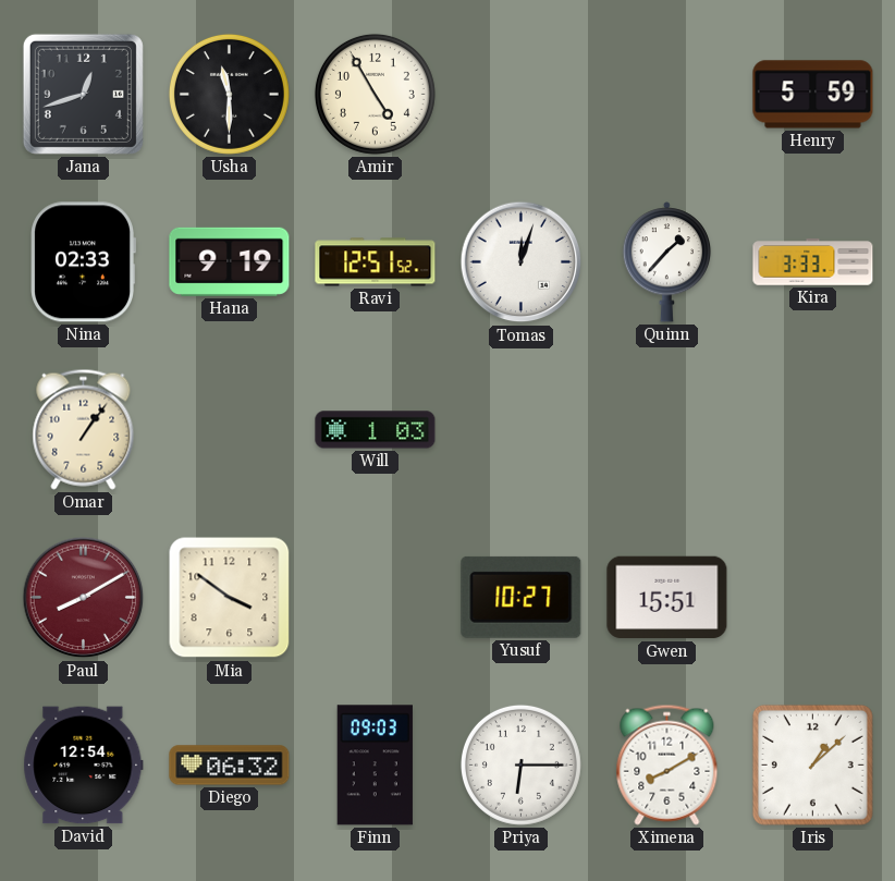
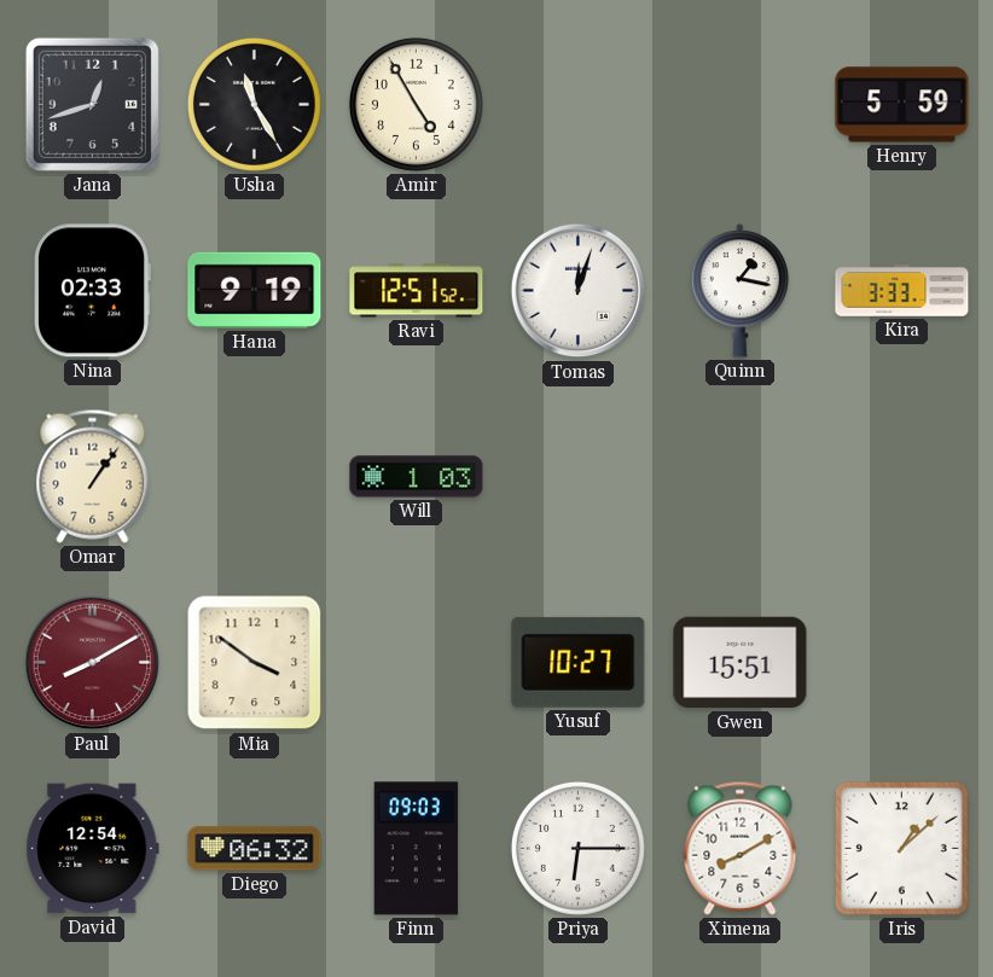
Usha: 11:30 -> 11:25 (254, 104)
Quinn: 1:37 -> 1:17 (741, 291)
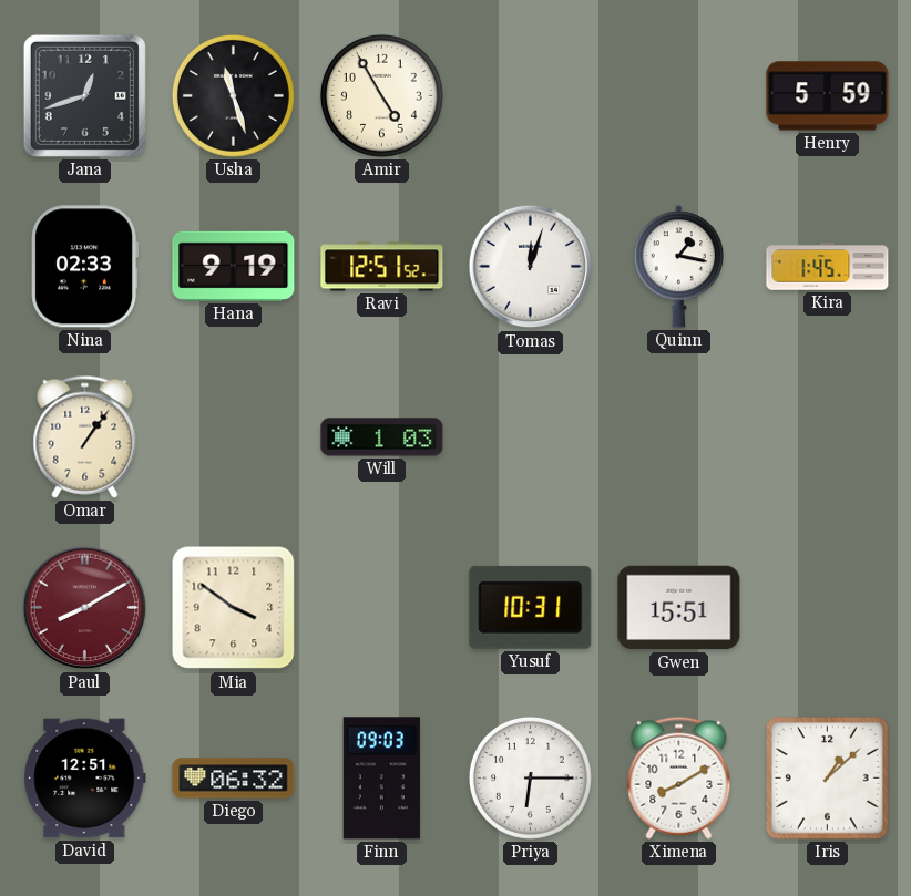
Usha: 11:25 -> 11:27 (233, 95)
Kira: 3:33 -> 1:45 (828, 267)
Yusuf: 10:27 -> 10:31 (531, 607)
David: 12:54 -> 12:51 (85, 779)
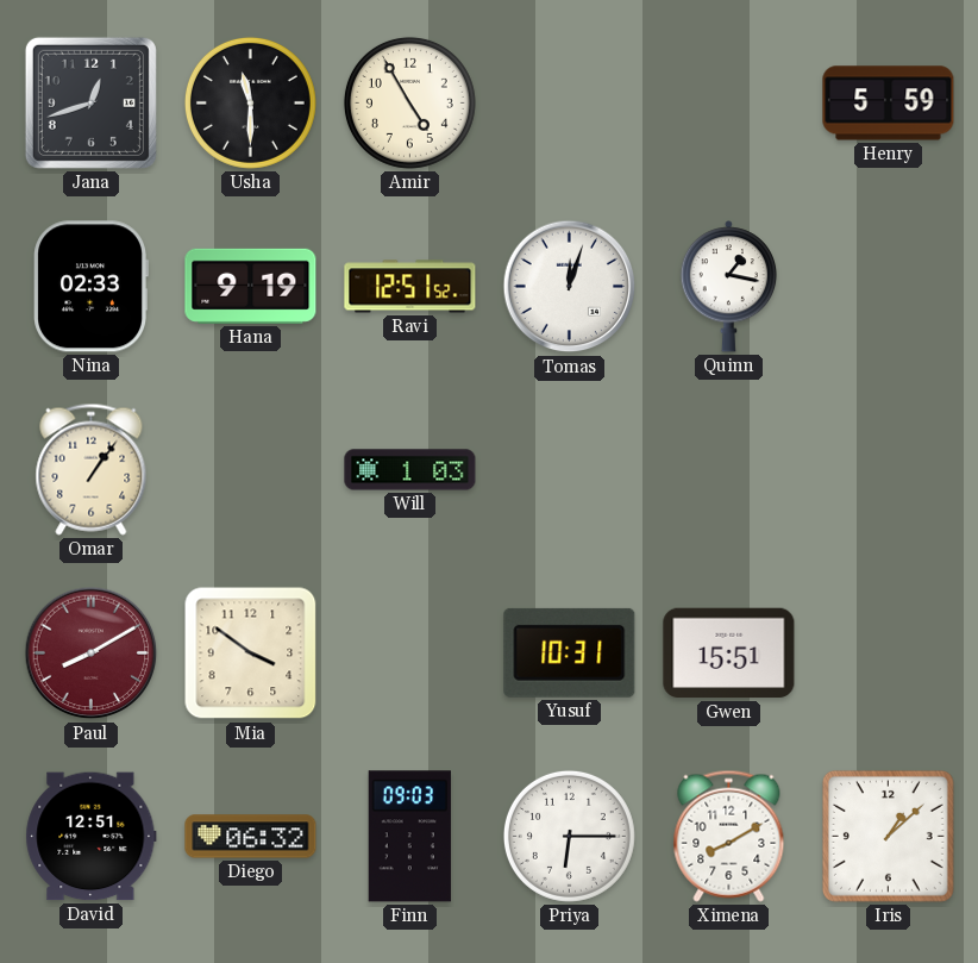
Usha: 11:27 -> 11:30 (250, 102)
Kira: 1:45 -> none (828, 267)
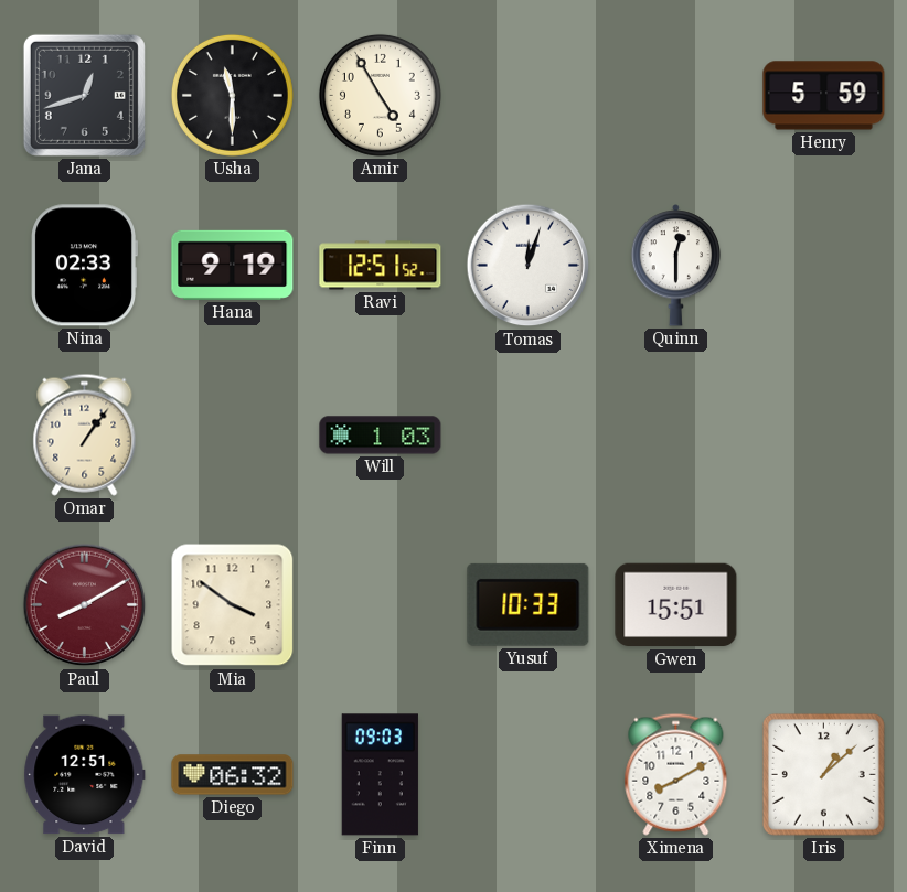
Quinn: 1:17 -> 12:30 (676, 266)
Yusuf: 10:31 -> 10:33 (529, 604)
Priya: 6:15 -> none (569, 836)
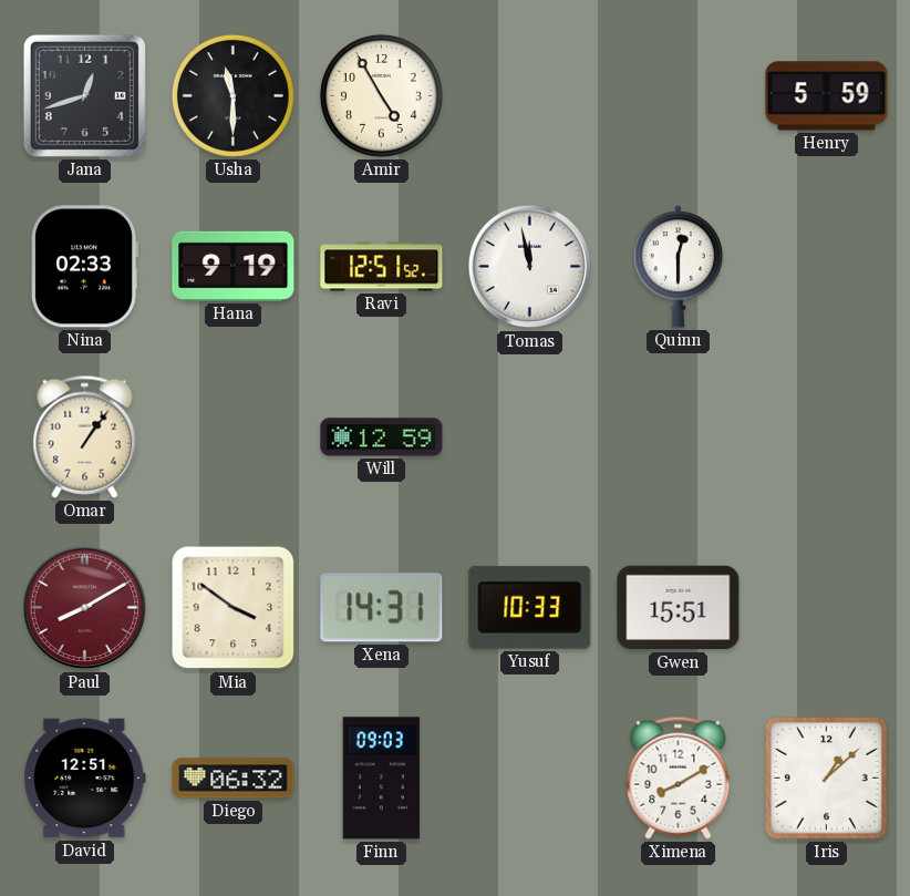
Tomas: 12:03 -> 11:58 (530, 267)
Will: 1:03 -> 12:59 (382, 437)
Xena: none -> 14:31 (382, 608)
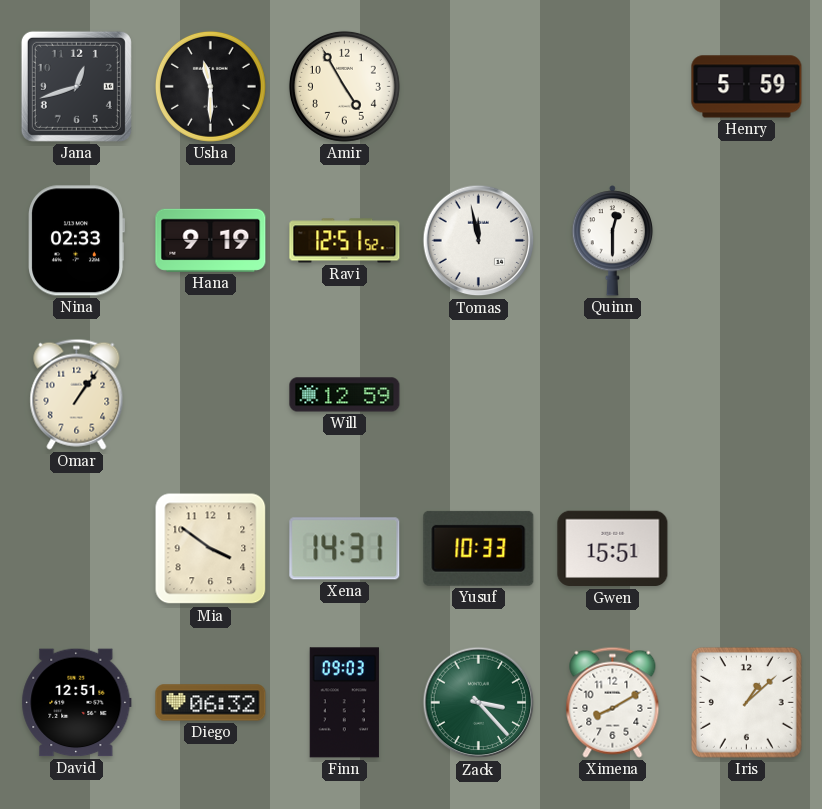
Paul: 8:10 -> none (85, 608)
Zack: none -> 3:23 (479, 703)
